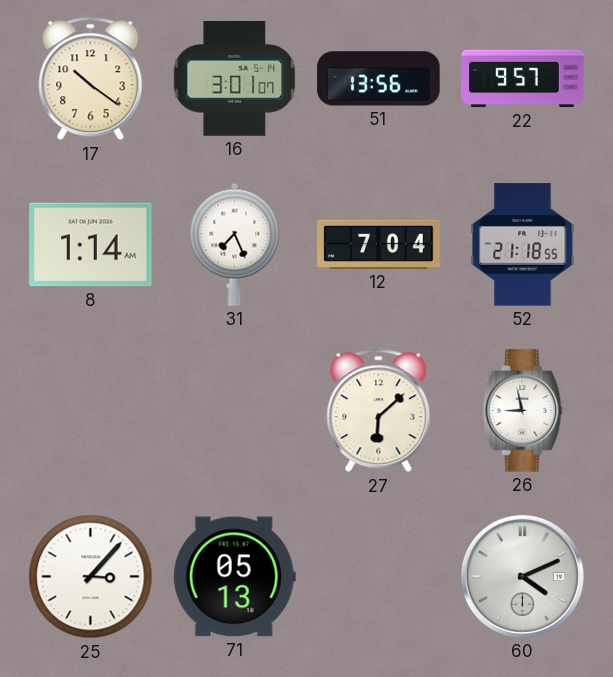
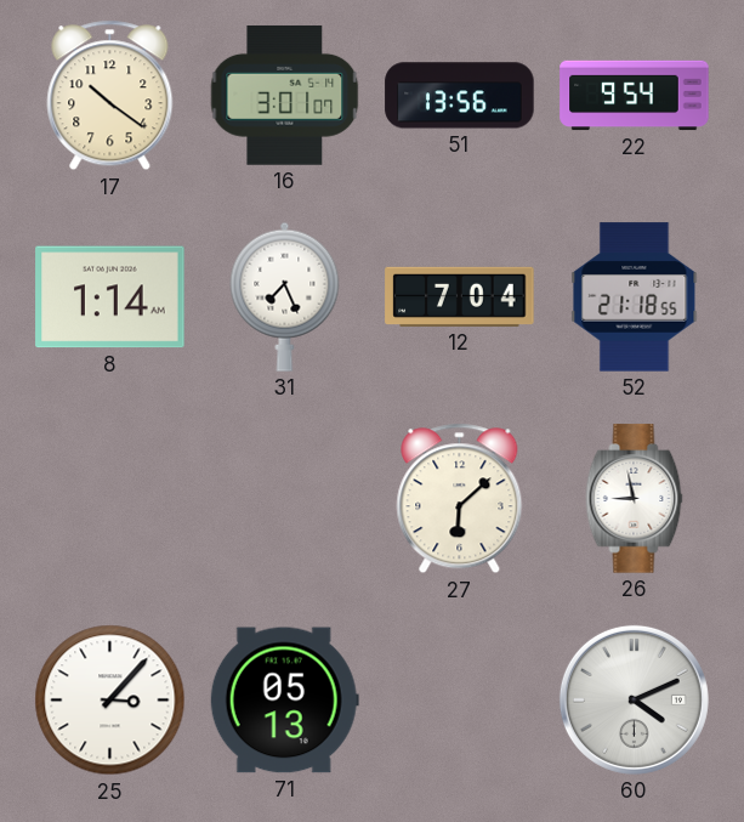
22: 9:57 -> 9:54 (635, 96)
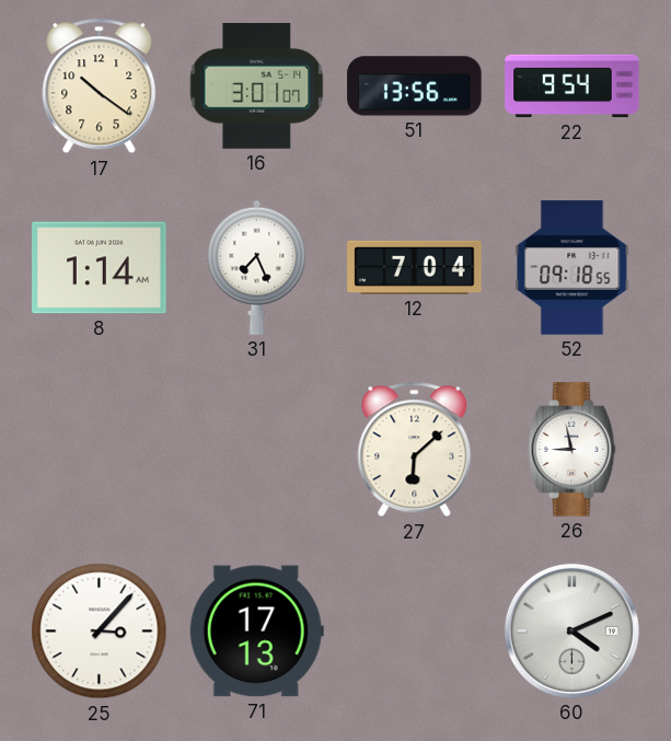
52: 21:18 -> 09:18 (572, 268)
71: 05:13 -> 17:13 (256, 632)
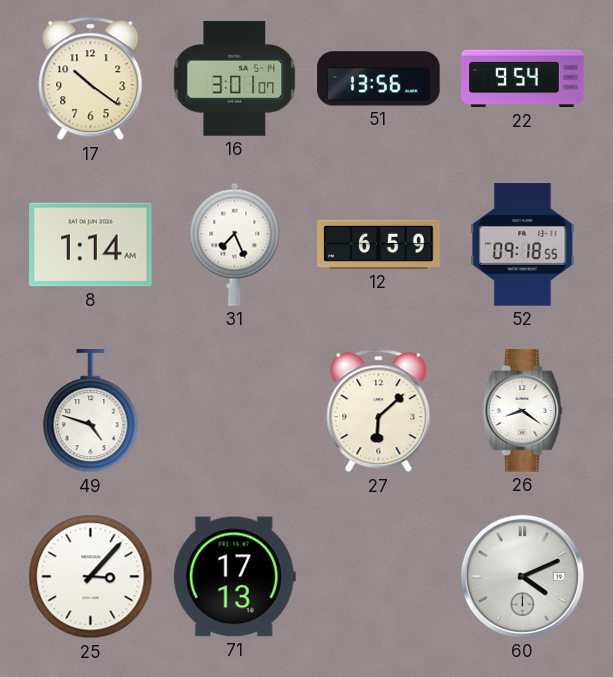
12: 7:04 -> 6:59 (379, 244)
49: none -> 4:48 (91, 411)
26: 8:58 -> 8:21 (523, 411)
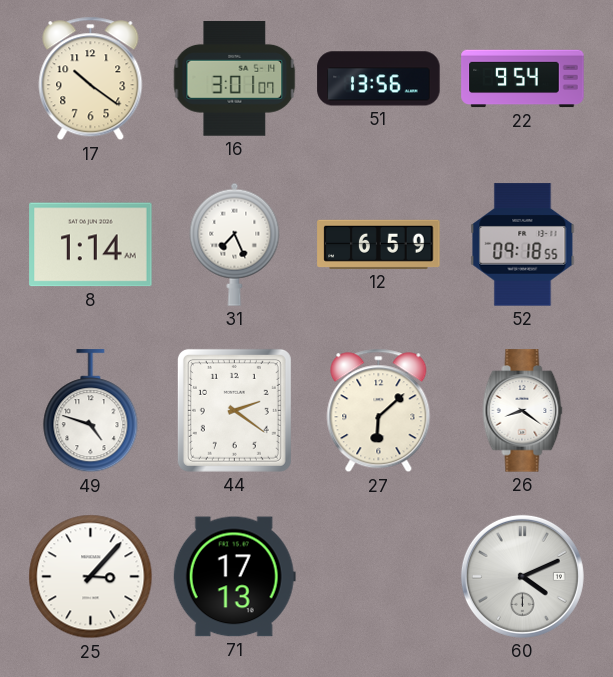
44: none -> 2:21 (234, 410)
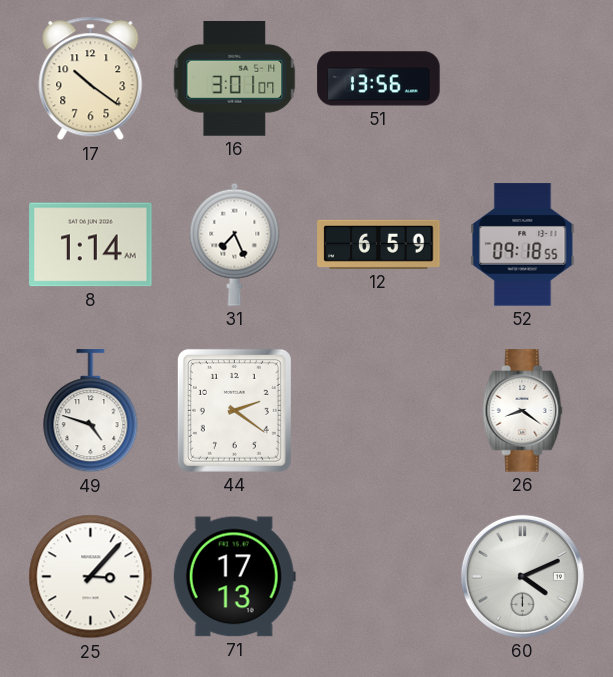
22: 9:54 -> none (523, 79)
27: 6:08 -> none (379, 411)
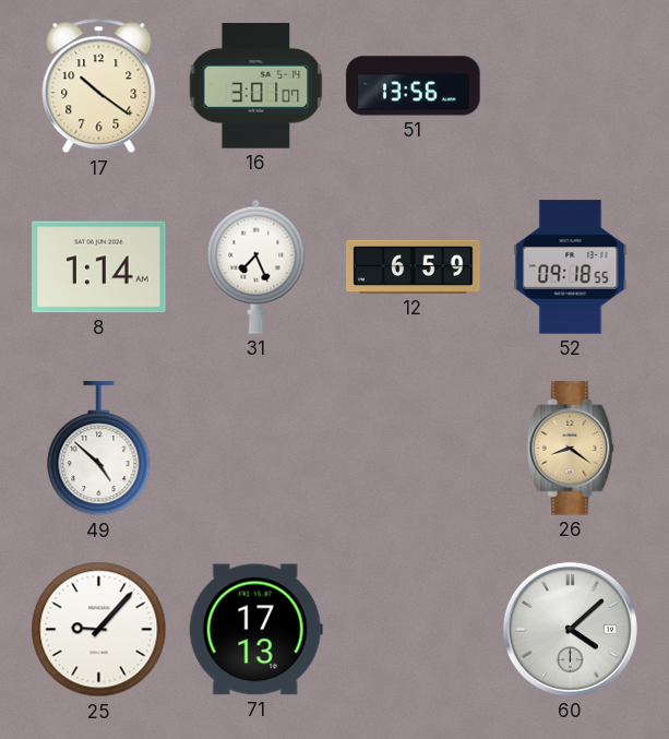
49: 4:48 -> 4:52 (99, 449)
44: 2:21 -> none (234, 410)
26 dial: white -> champagne (571, 449)
25: 3:07 -> 9:07 (99, 630)
60: 4:11 -> 4:08 (570, 629)
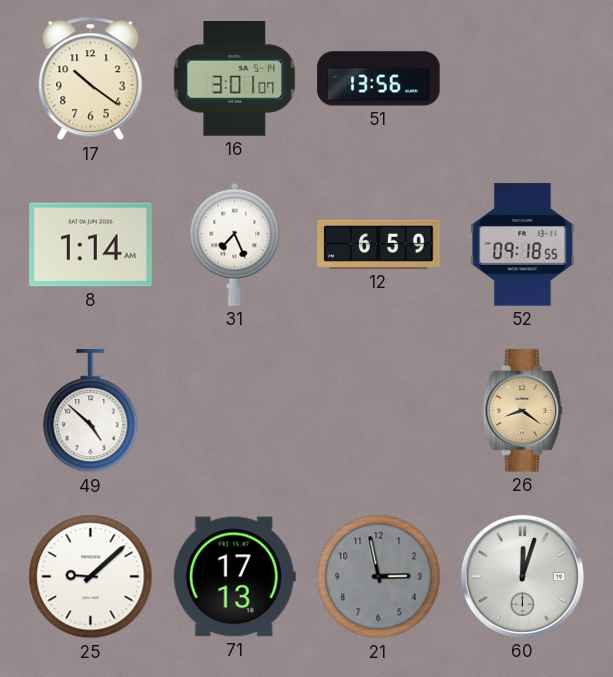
25: 9:07 -> 9:08 (91, 577)
21: none -> 2:58 (379, 577)
60: 4:08 -> 12:03 (522, 576)
